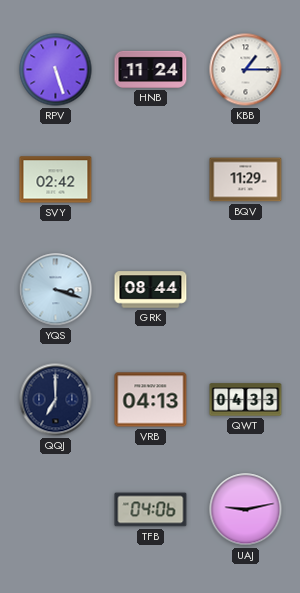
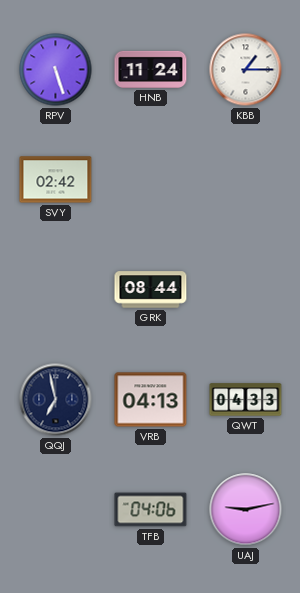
BQV: 11:29 -> none (246, 180)
YQS: 3:18 -> none (56, 290)
QQJ: 7:00 -> 6:58 (56, 400)
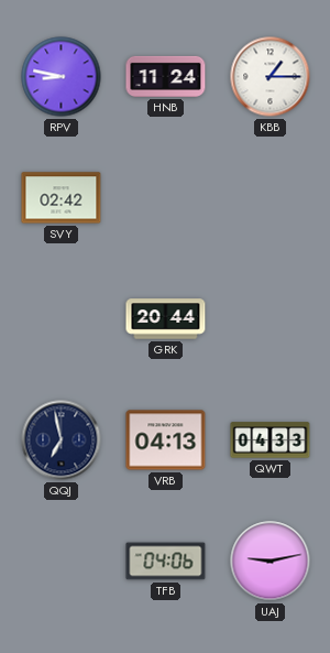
RPV: 5:27 -> 8:47 (62, 77)
GRK: 08:44 -> 20:44 (166, 319)
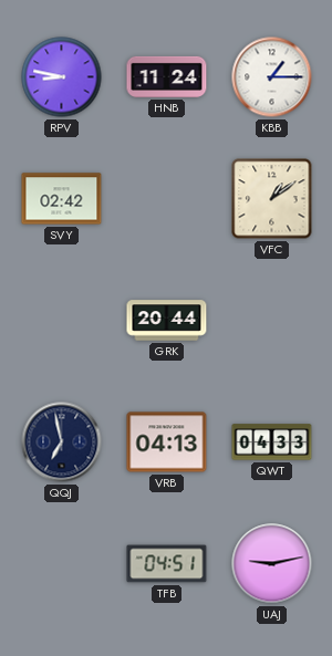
VFC: none -> 1:09 (272, 199)
TFB: 04:06 -> 04:51 (167, 564)
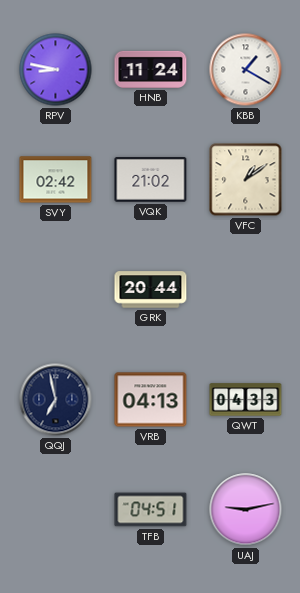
KBB: 1:15 -> 1:20 (246, 70)
VQK: none -> 21:02 (151, 180)
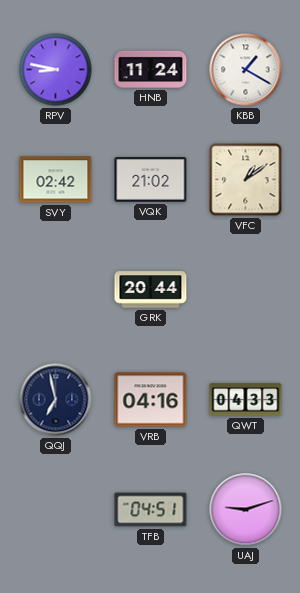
VRB: 04:13 -> 04:16 (151, 400)
UAJ: 9:13 -> 9:12 (246, 510)
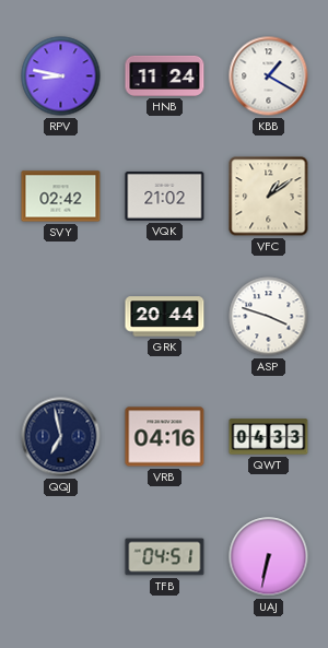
ASP: none -> 3:48 (269, 317)
UAJ: 9:12 -> 6:32 (269, 557)
